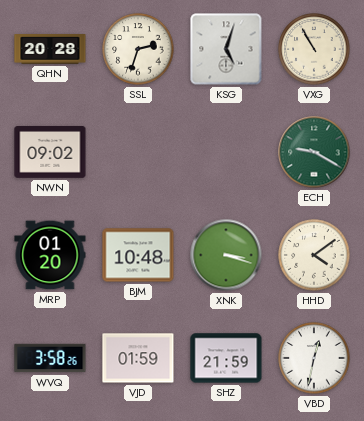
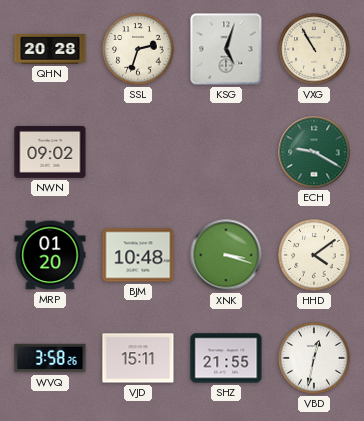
VJD: 01:59 -> 15:11 (138, 358)
SHZ: 21:59 -> 21:55 (226, 358)
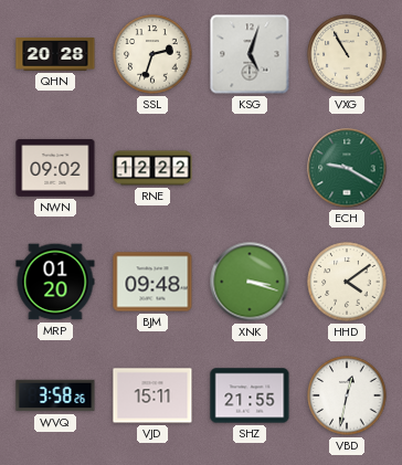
RNE: none -> 12:22 (152, 168)
BJM: 10:48 -> 09:48 (152, 282)
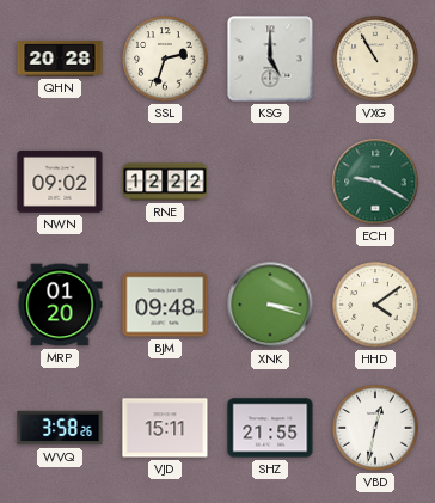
KSG: 5:03 -> 5:00 (270, 59)
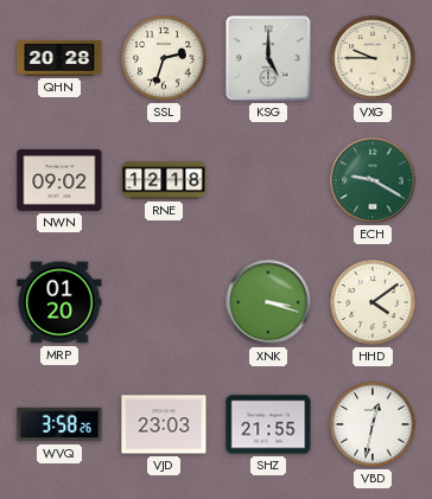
VXG: 10:55 -> 9:45 (373, 58)
RNE: 12:22 -> 12:18 (164, 180)
BJM: 09:48 -> none (165, 305)
VJD: 15:11 -> 23:03 (164, 424)
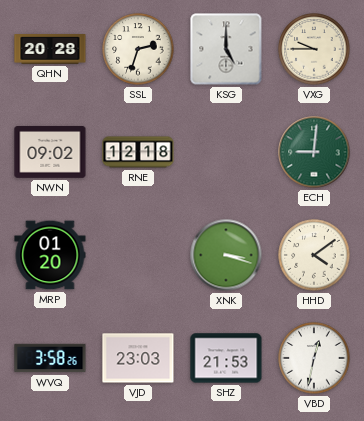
ECH: 9:20 -> 9:01 (314, 152)
SHZ: 21:55 -> 21:53 (226, 358)
